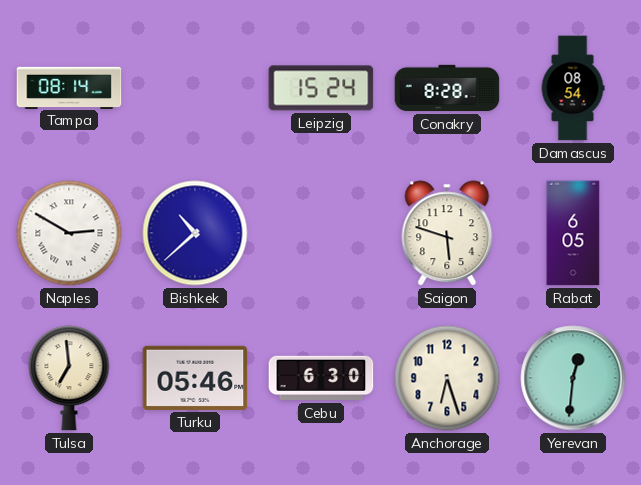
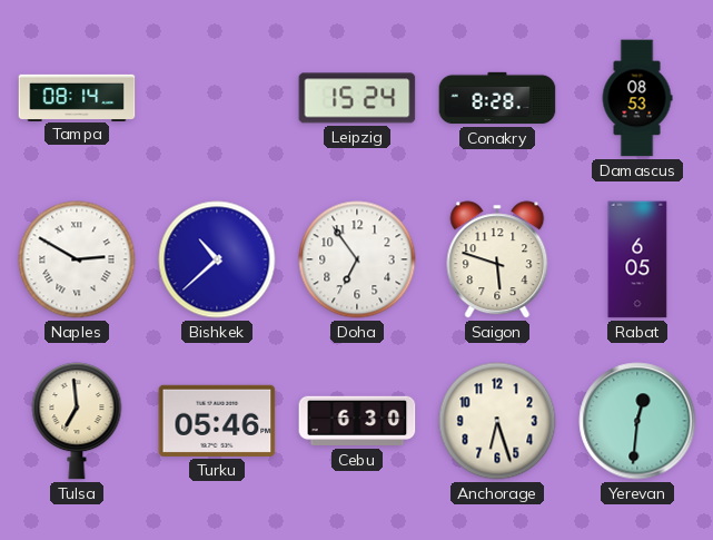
Damascus: 08:54 -> 08:53 (637, 98)
Doha: none -> 6:54 (357, 259)
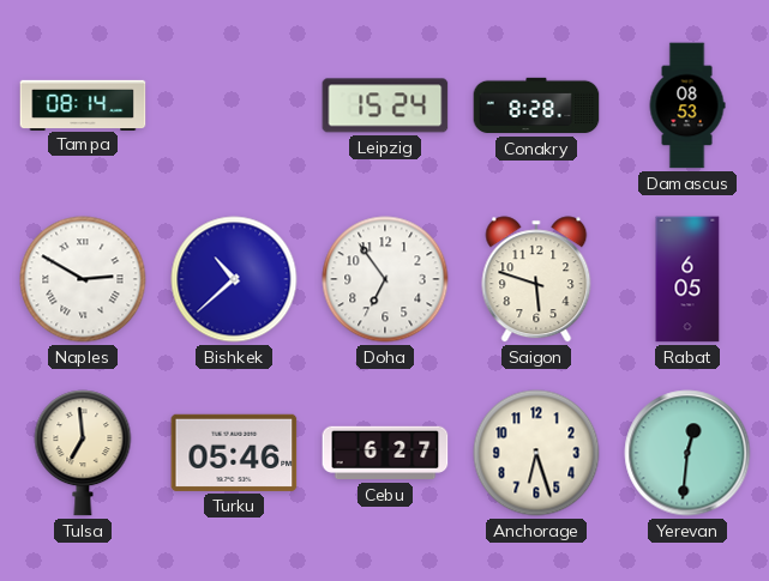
Cebu: 6:30 -> 6:27 (385, 453)
